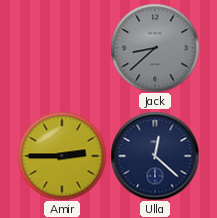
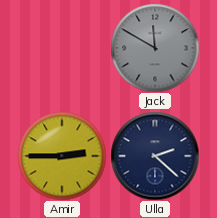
Jack: 8:38 -> 11:50 (155, 48)
Ulla: 12:22 -> 2:22 (155, 156)
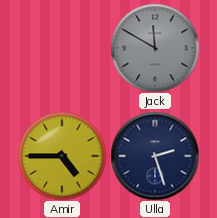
Amir: 2:45 -> 4:45 (62, 156)
Ulla: 2:22 -> 2:27 (155, 156)
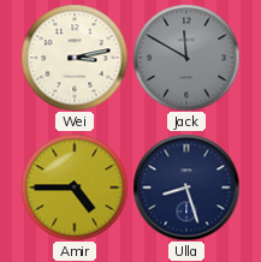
Wei: none -> 3:13 (75, 58)
Ulla: 2:27 -> 8:27 (186, 187)
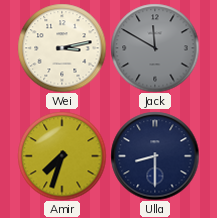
Amir: 4:45 -> 7:33 (62, 156)
Ulla: 8:27 -> 8:30 (155, 156)
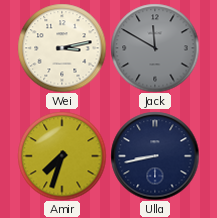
Ulla: 8:30 -> 8:43 (155, 156)
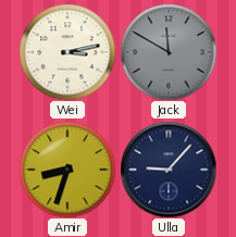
Amir: 7:33 -> 8:33 (67, 170)
Ulla: 8:43 -> 9:07 (169, 170)
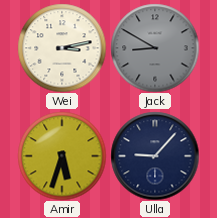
Jack: 11:50 -> 8:50 (155, 48)
Amir: 8:33 -> 5:33 (62, 156)
